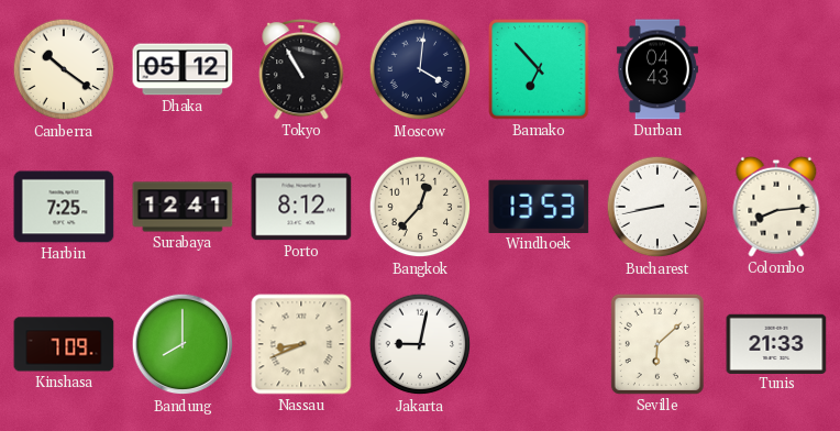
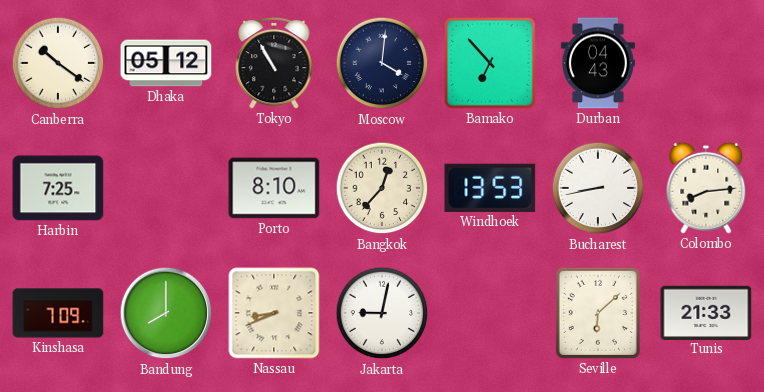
Surabaya: 12:41 -> none (183, 207)
Porto: 8:12 -> 8:10 (274, 188)
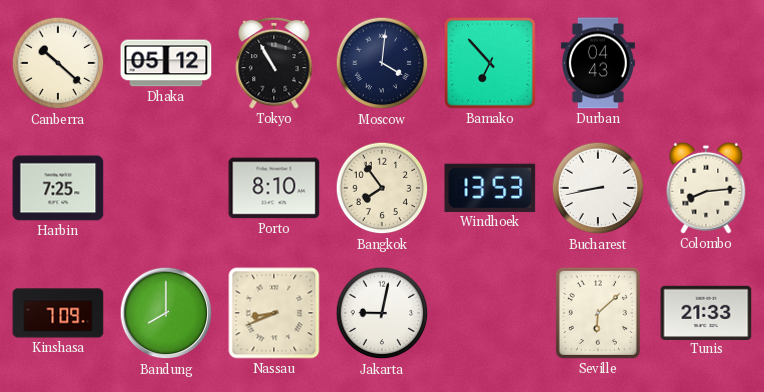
Canberra: 10:21 -> 10:22 (58, 63)
Bangkok: 12:37 -> 7:54 (382, 188)
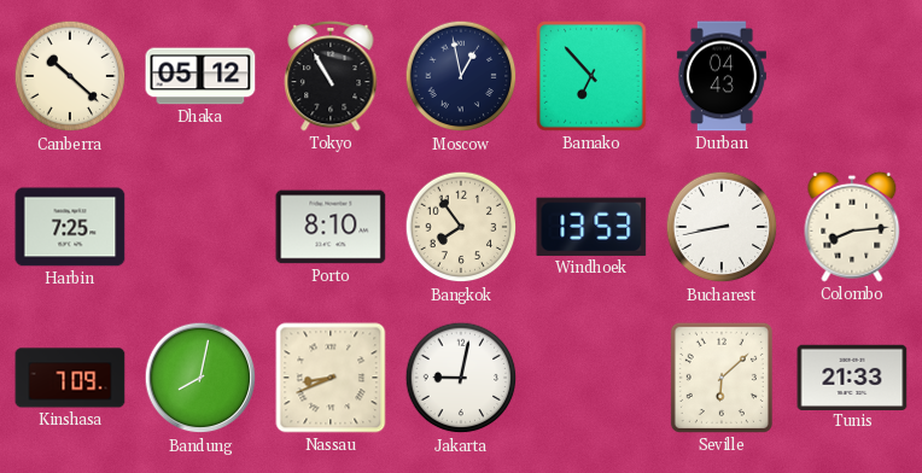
Moscow: 4:01 -> 12:58 (461, 76)
Bandung: 8:00 -> 8:02 (200, 378)
